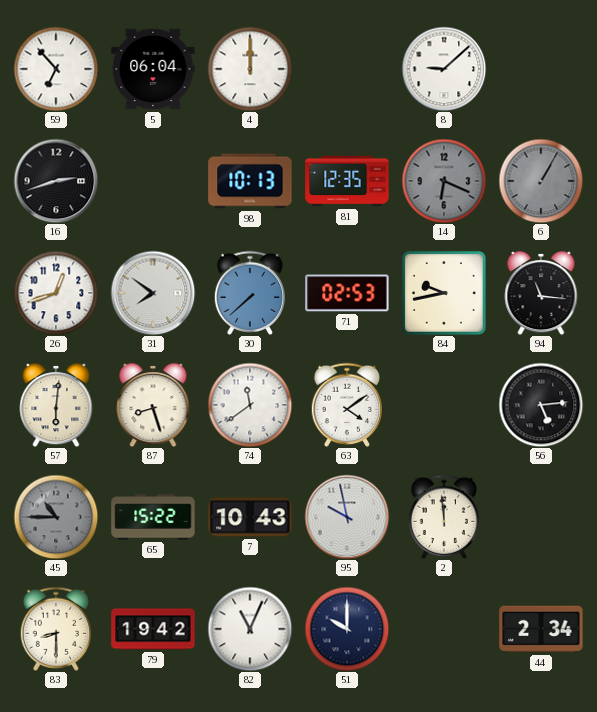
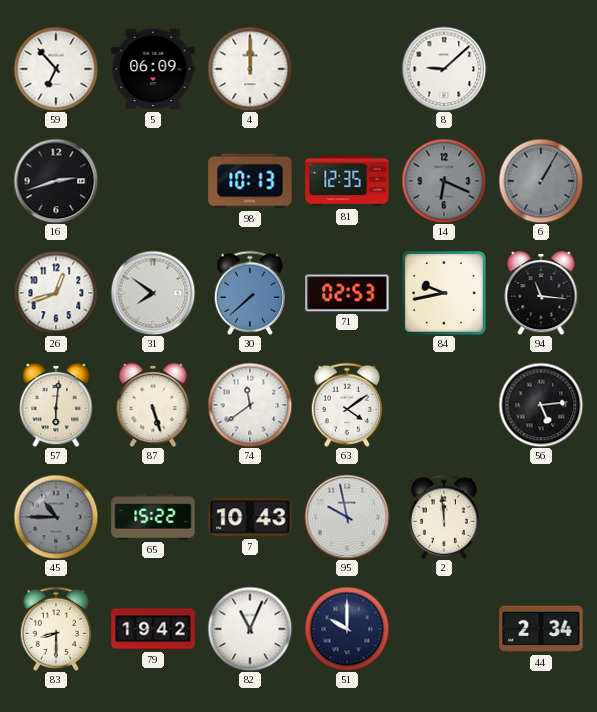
5: 06:04 -> 06:09 (153, 69)
87: 8:27 -> 5:27 (153, 405)
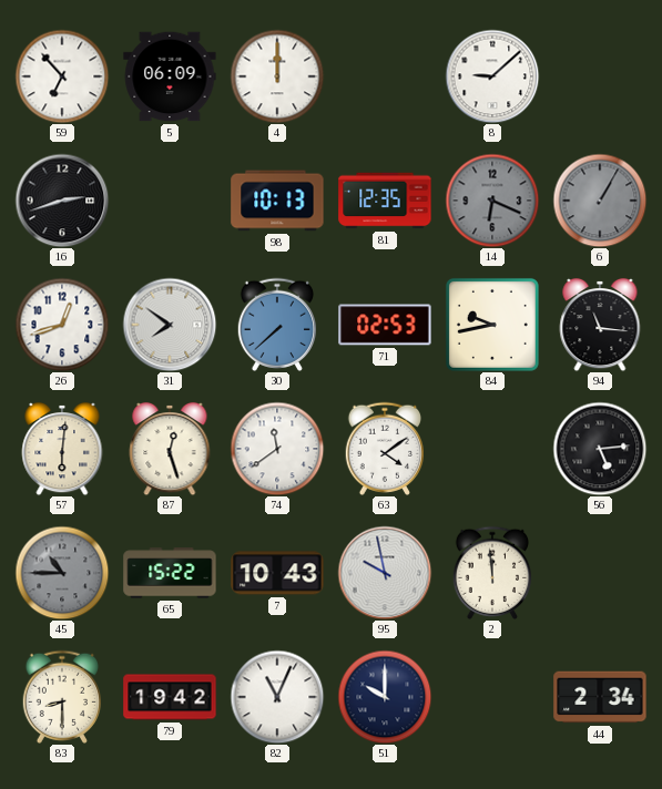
87: 5:27 -> 12:27 (170, 449)
